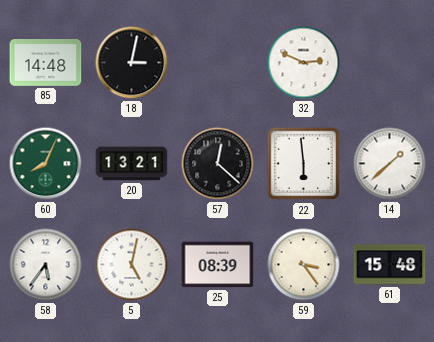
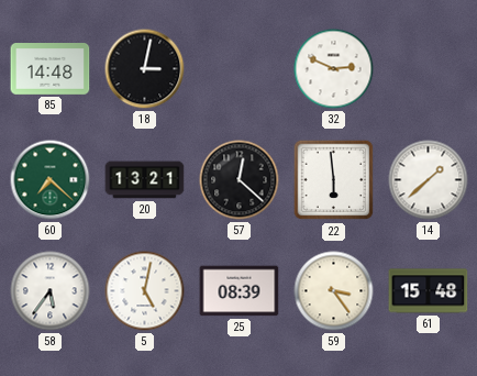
60: 8:04 -> 7:22 (51, 180)
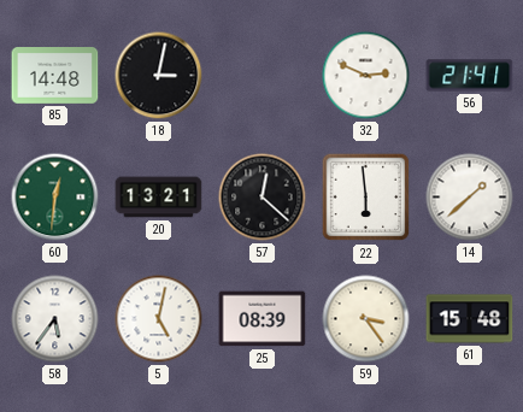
56: none -> 21:41 (470, 76)
60: 7:22 -> 12:31 (55, 198)
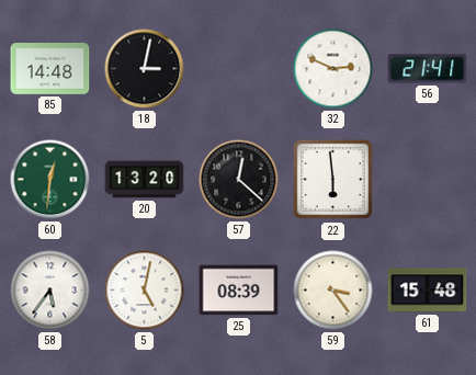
20: 13:21 -> 13:20 (145, 180)
14: 1:38 -> none (470, 198)
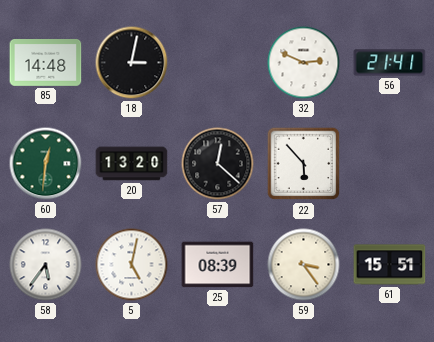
22: 5:59 -> 5:53 (304, 164)
61: 15:48 -> 15:51 (390, 265)
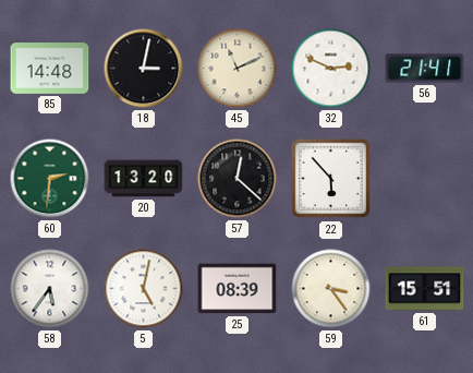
45: none -> 11:11 (238, 69)
60: 12:31 -> 2:31 (50, 179)
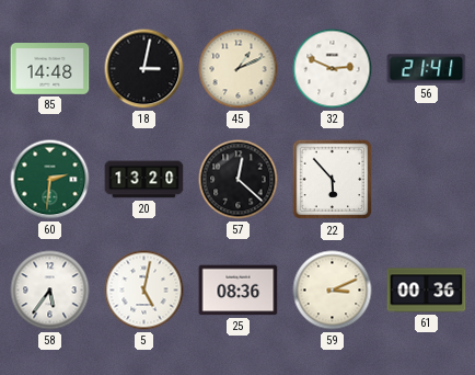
45: 11:11 -> 1:11 (239, 69)
25: 08:39 -> 08:36 (239, 291)
59: 3:24 -> 3:11 (333, 291)
61: 15:51 -> 00:36 (427, 291)
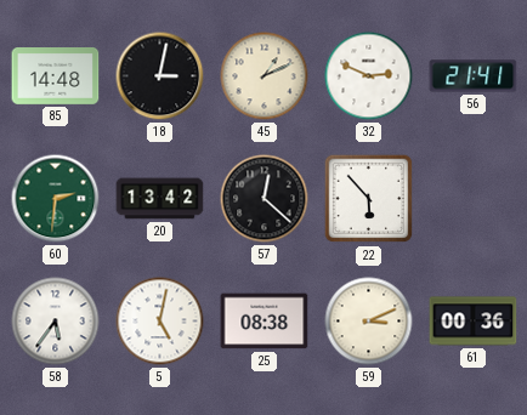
20: 13:20 -> 13:42 (160, 199)
25: 08:36 -> 08:38 (265, 322)
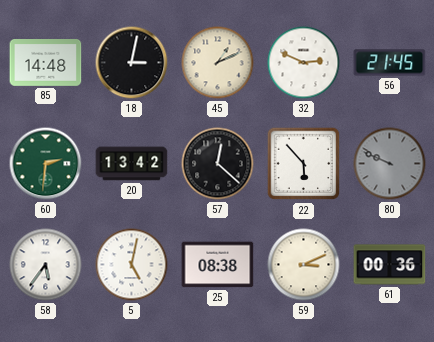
56: 21:41 -> 21:45 (390, 63)
80: none -> 9:49 (390, 164)
